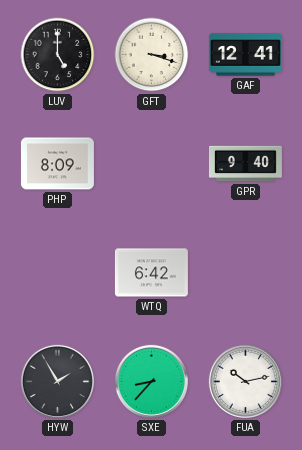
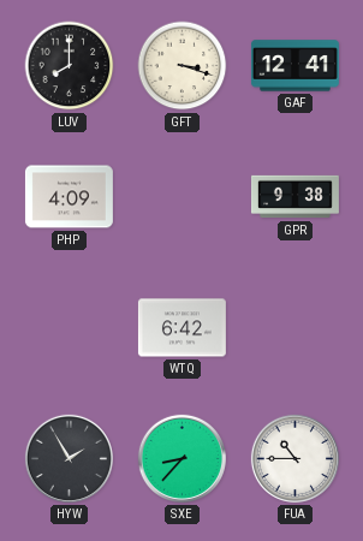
LUV: 5:00 -> 8:00 (70, 66)
PHP: 8:09 -> 4:09 (69, 197)
GPR: 9:40 -> 9:38 (294, 197)
FUA: 10:13 -> 10:45 (294, 458)
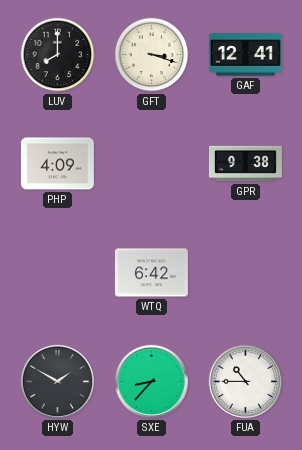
HYW: 1:55 -> 1:50 (57, 381)
